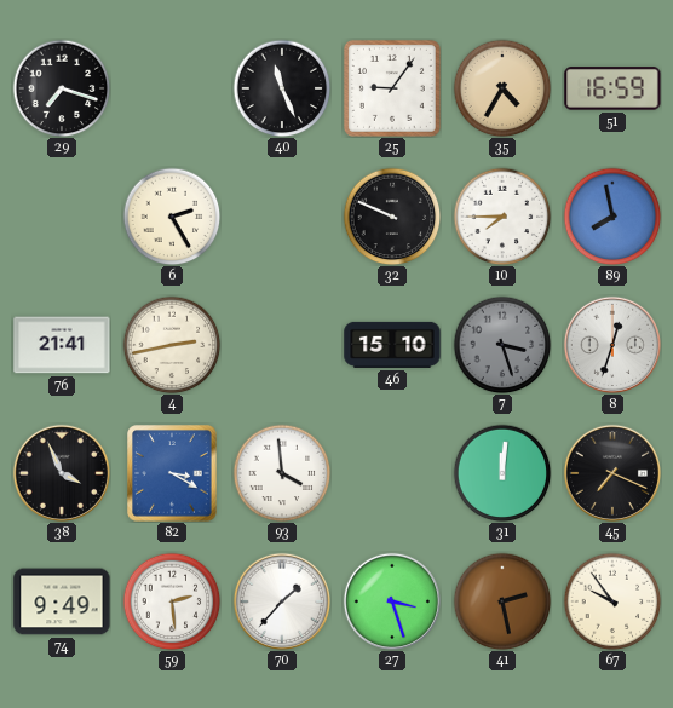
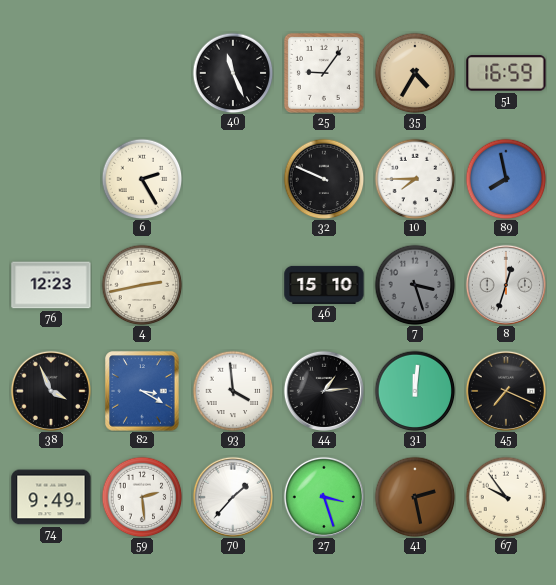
29: 7:18 -> none (62, 88)
76: 21:41 -> 12:23 (51, 285)
44: none -> 1:14 (324, 391)
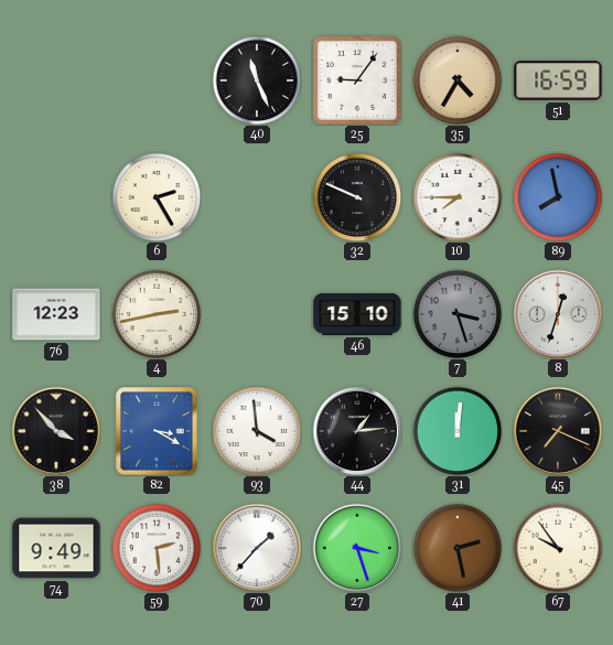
38: 3:56 -> 3:53 (56, 431)
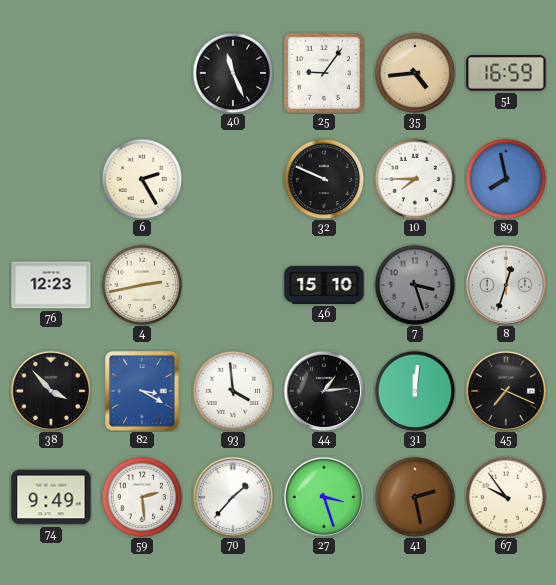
35: 4:35 -> 4:44 (415, 73)
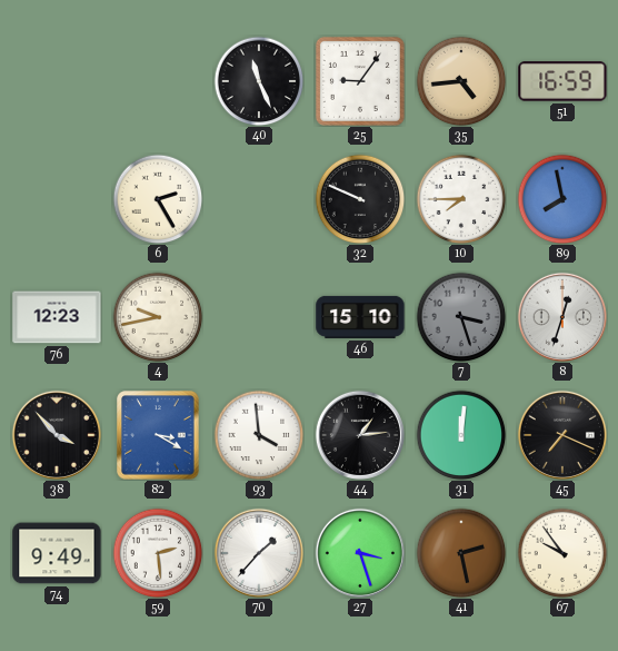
4: 2:43 -> 9:43 (158, 317)
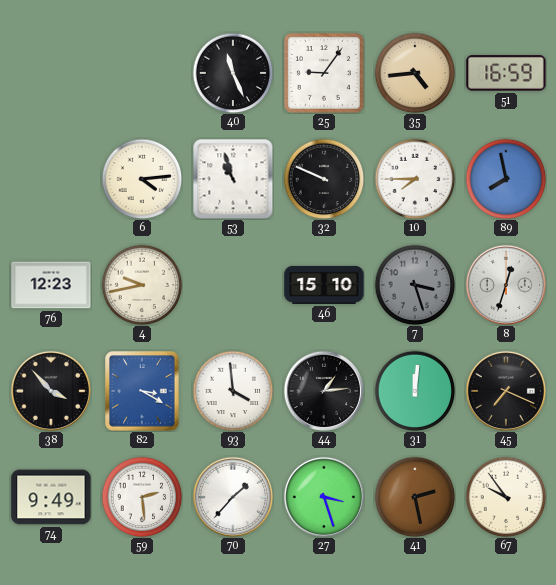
6: 2:25 -> 4:14 (142, 179)
53: none -> 10:57 (233, 179)
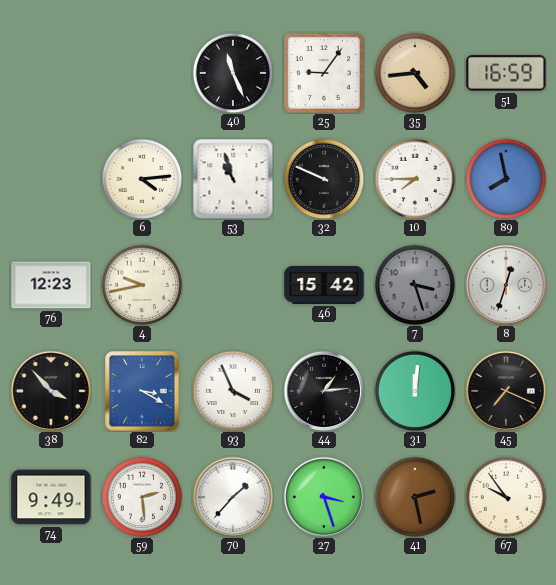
46: 15:10 -> 15:42 (324, 285)
93: 3:59 -> 3:56 (233, 391)
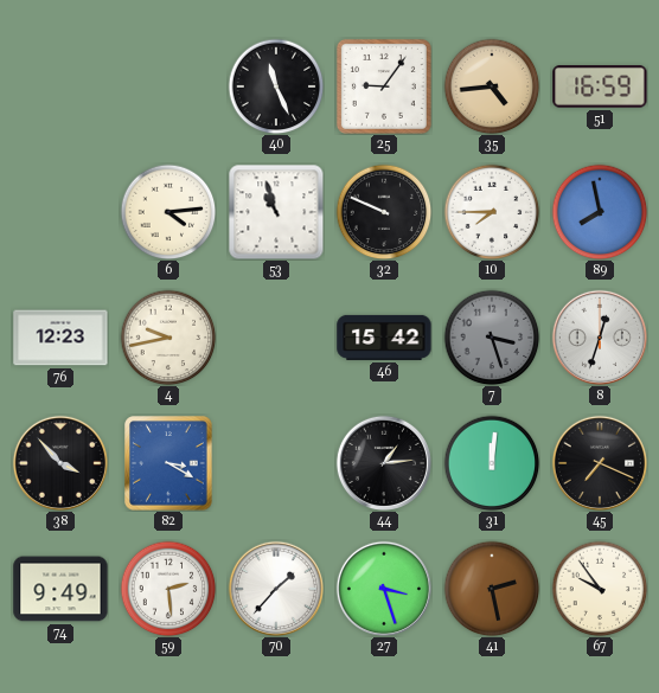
93: 3:56 -> none (233, 391)
